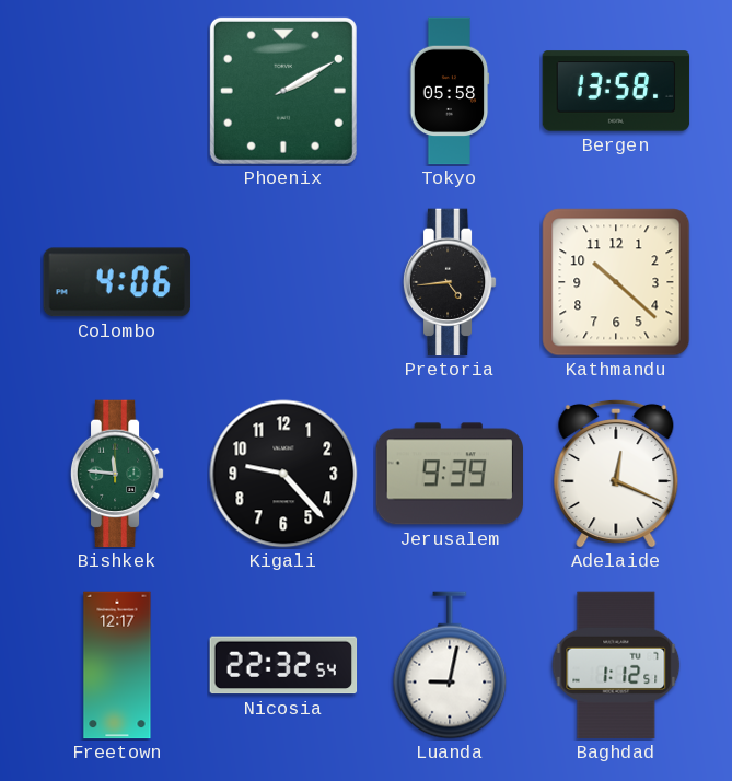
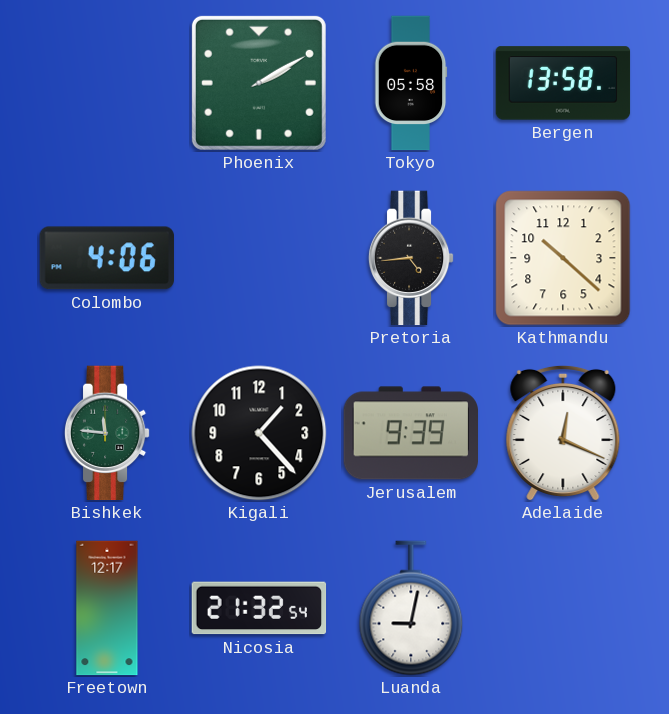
Kigali: 9:23 -> 1:23 (259, 433)
Nicosia: 22:32 -> 21:32 (259, 608)
Baghdad: 1:12 -> none (616, 665)
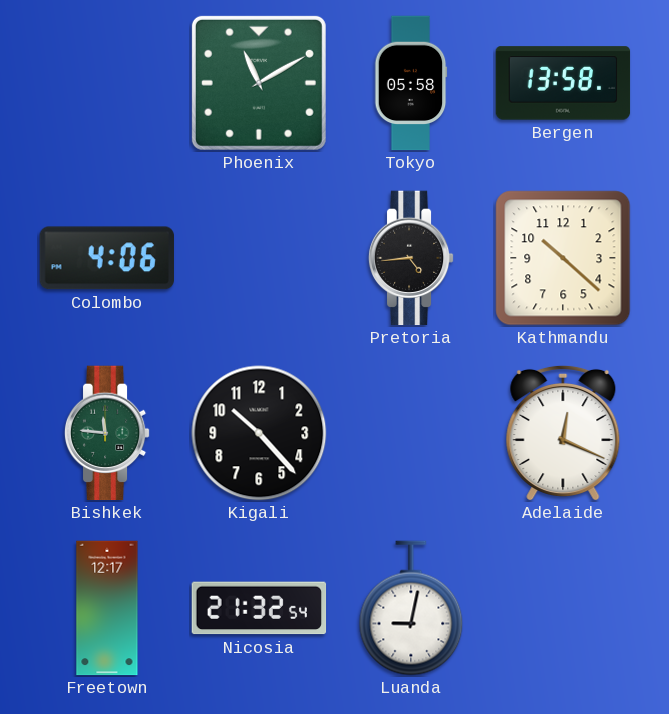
Phoenix: 2:10 -> 11:10 (259, 83)
Kigali: 1:23 -> 10:23 (259, 433)
Jerusalem: 9:39 -> none (410, 433)
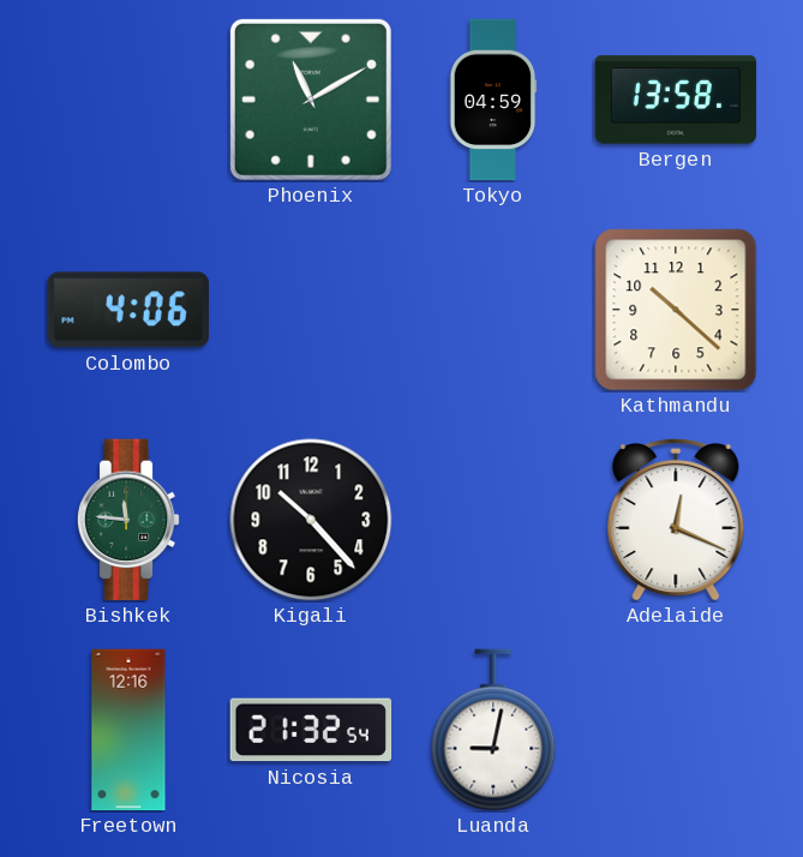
Tokyo: 05:58 -> 04:59 (493, 100)
Pretoria: 4:44 -> none (411, 258)
Freetown: 12:17 -> 12:16 (128, 730)
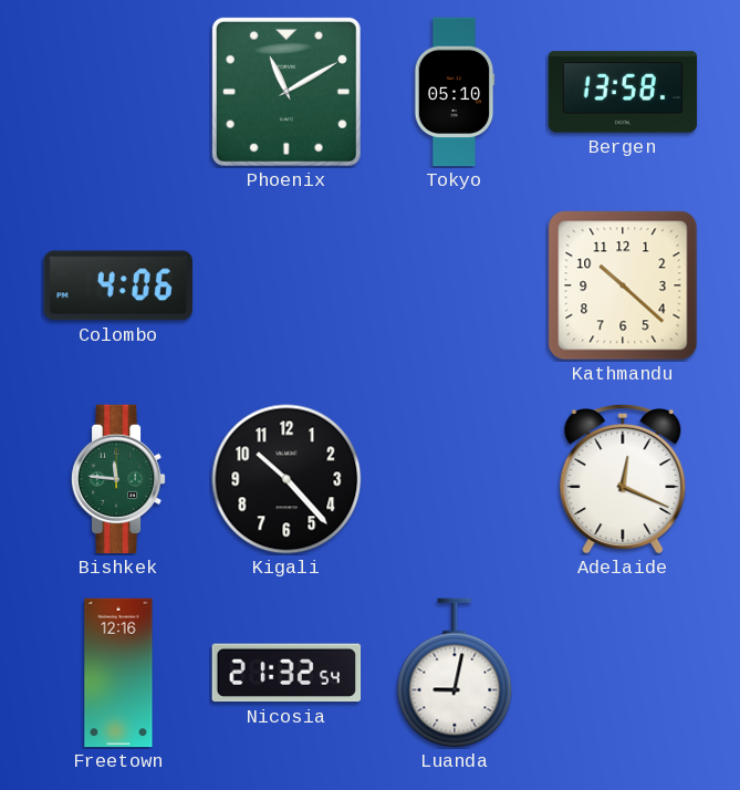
Tokyo: 04:59 -> 05:10 (455, 92)
